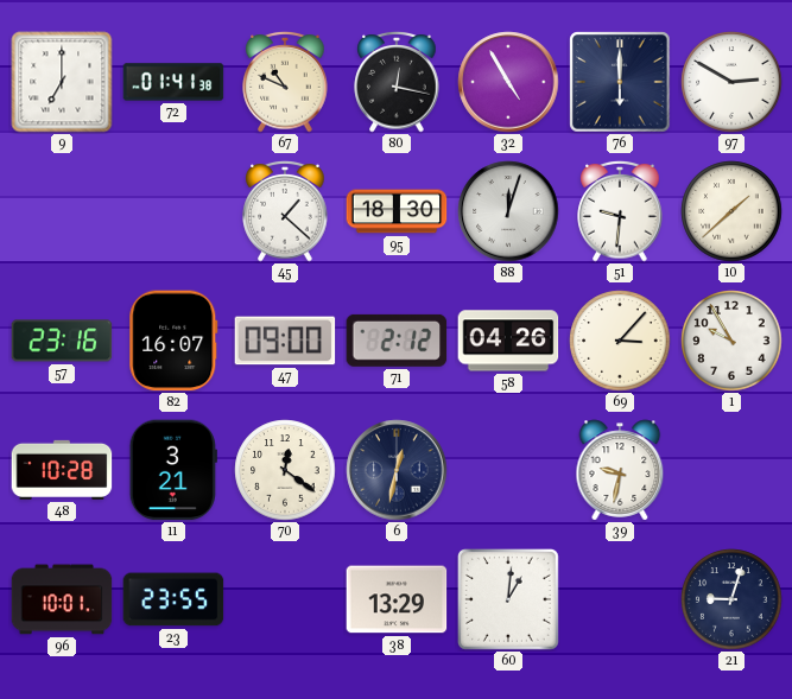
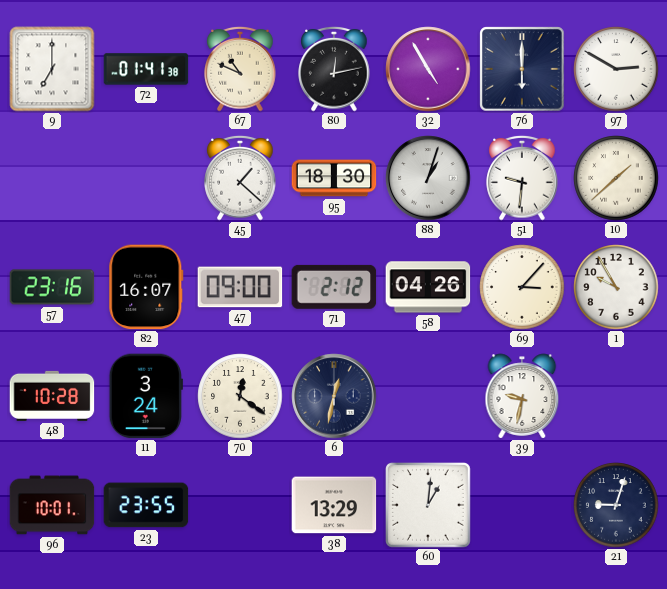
80: 12:17 -> 12:13 (334, 69)
88: 12:03 -> 1:03 (428, 178)
11: 3:21 -> 3:24 (146, 396)
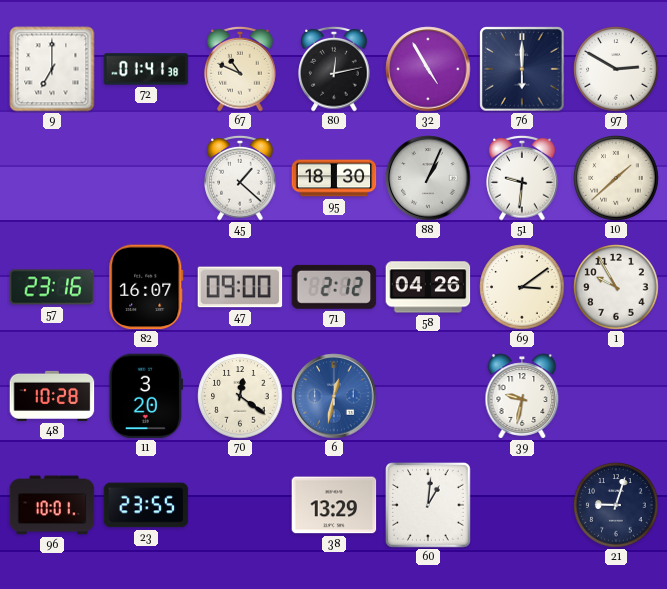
88: 1:03 -> 1:04 (428, 178)
69: 3:07 -> 3:09 (522, 287)
11: 3:24 -> 3:20 (146, 396)
6 dial: navy -> blue (334, 396)
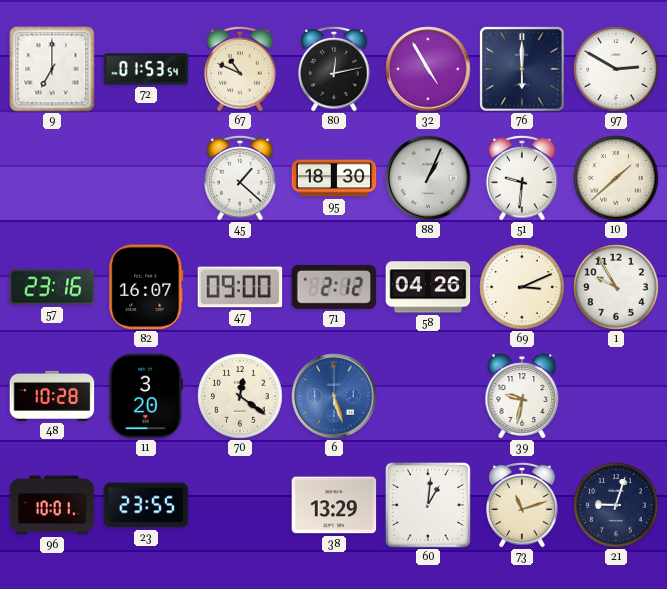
72: 01:41 -> 01:53 (146, 69)
69: 3:09 -> 3:11 (522, 287)
6: 12:32 -> 5:27 (334, 396)
73: none -> 11:12 (522, 505)
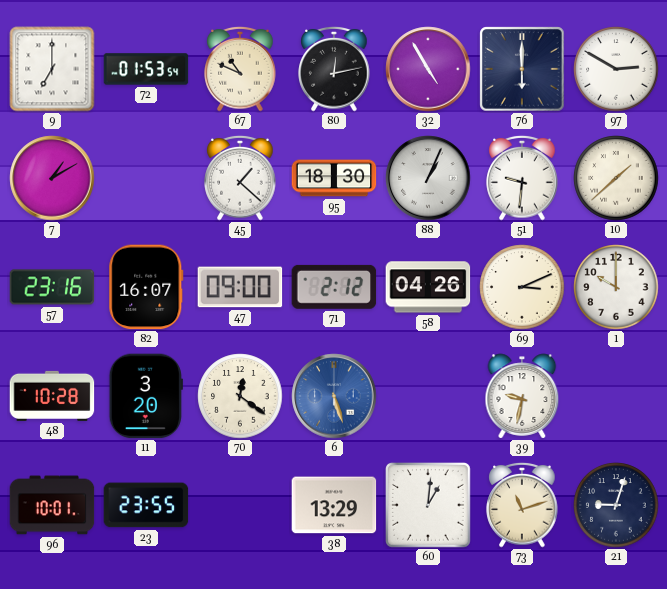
7: none -> 1:10 (52, 178)
1: 9:55 -> 10:00 (616, 287)
